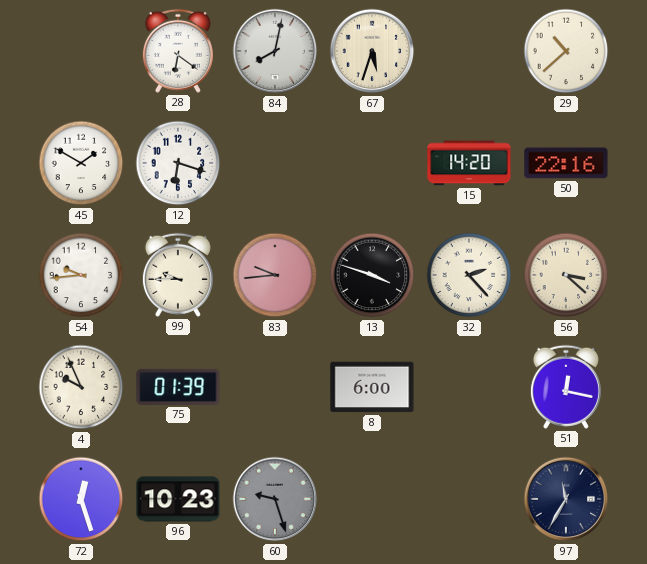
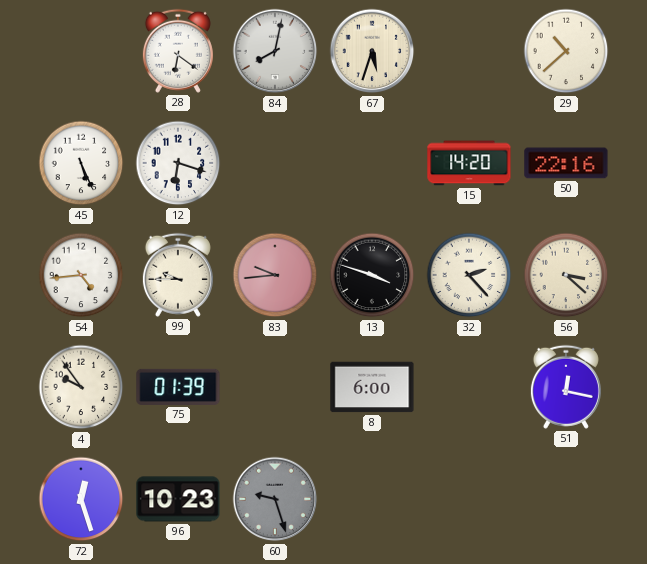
45: 1:50 -> 5:26 (81, 163)
54: 9:44 -> 4:44 (81, 275)
4: 9:56 -> 9:54 (81, 387)
97: 11:35 -> none (566, 499)
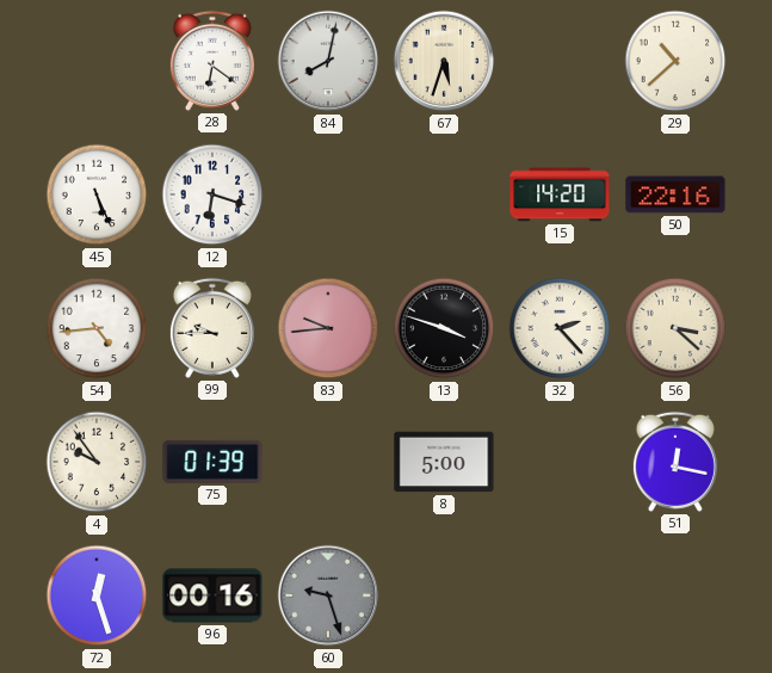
8: 6:00 -> 5:00 (444, 462)
96: 10:23 -> 00:16 (212, 595)
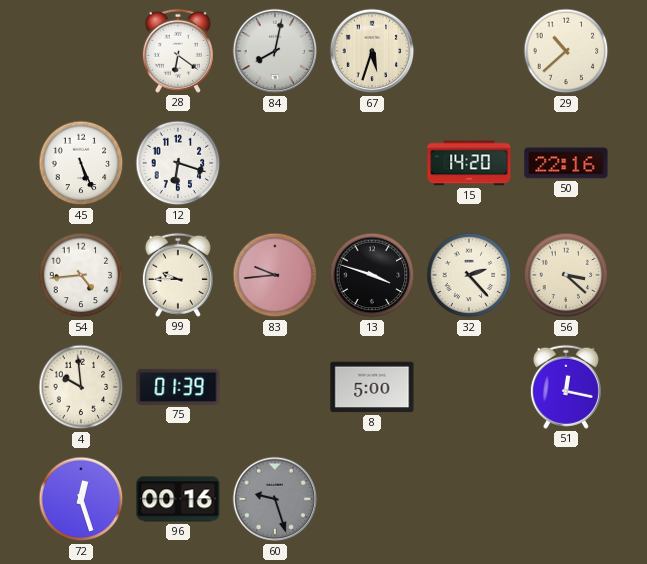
4: 9:54 -> 9:59 (81, 387)
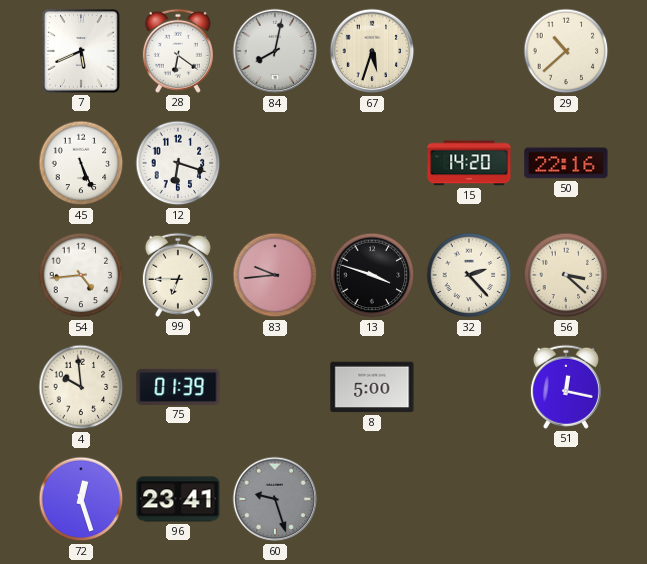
7: none -> 5:41 (81, 51)
99: 9:45 -> 6:45 (178, 275)
96: 00:16 -> 23:41 (178, 499)
